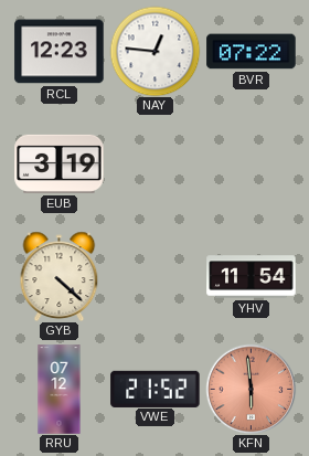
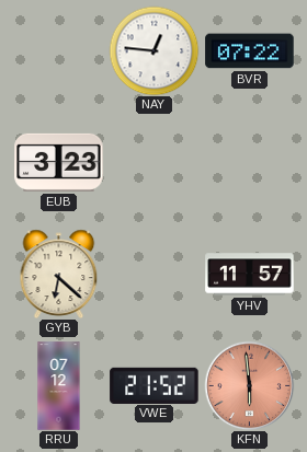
RCL: 12:23 -> none (60, 52)
EUB: 3:19 -> 3:23 (59, 162)
GYB: 4:22 -> 6:22 (59, 274)
YHV: 11:54 -> 11:57 (250, 275)
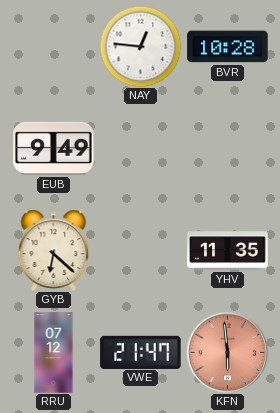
BVR: 07:22 -> 10:28 (228, 47)
EUB: 3:23 -> 9:49 (54, 148)
YHV: 11:57 -> 11:35 (228, 251)
VWE: 21:52 -> 21:47 (141, 352)
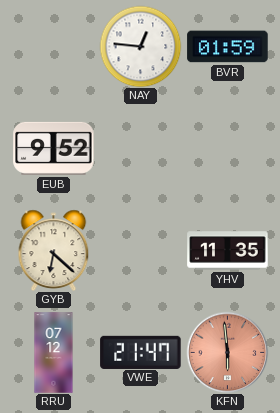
BVR: 10:28 -> 01:59 (228, 47)
EUB: 9:49 -> 9:52 (54, 148)
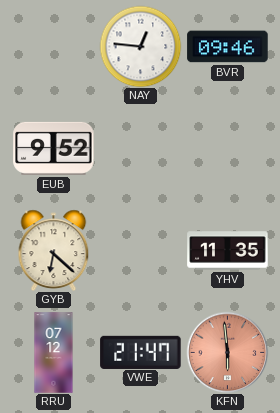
BVR: 01:59 -> 09:46 (228, 47)
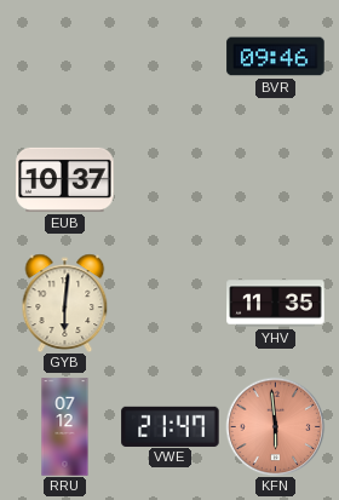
NAY: 12:46 -> none (140, 46)
EUB: 9:52 -> 10:37 (65, 179)
GYB: 6:22 -> 6:01 (65, 303)
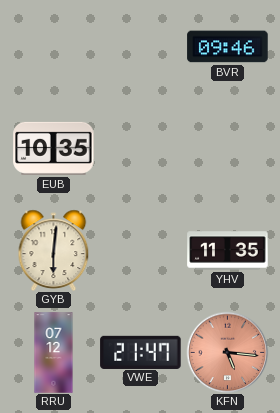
EUB: 10:37 -> 10:35 (54, 148)
KFN: 5:59 -> 5:16 (227, 352)
